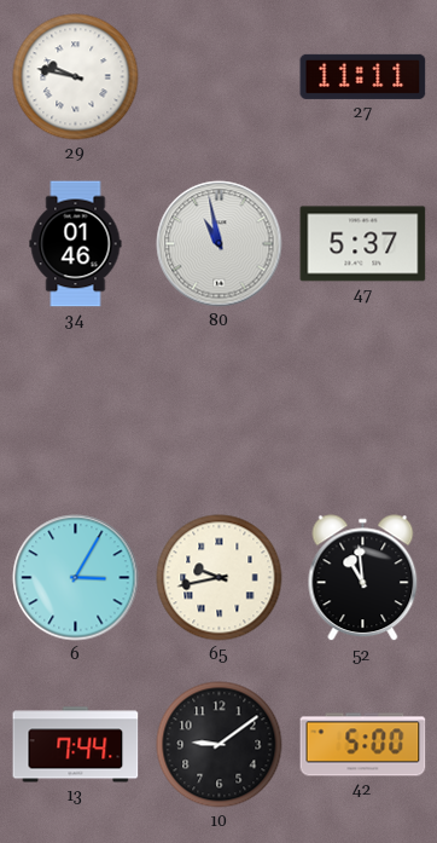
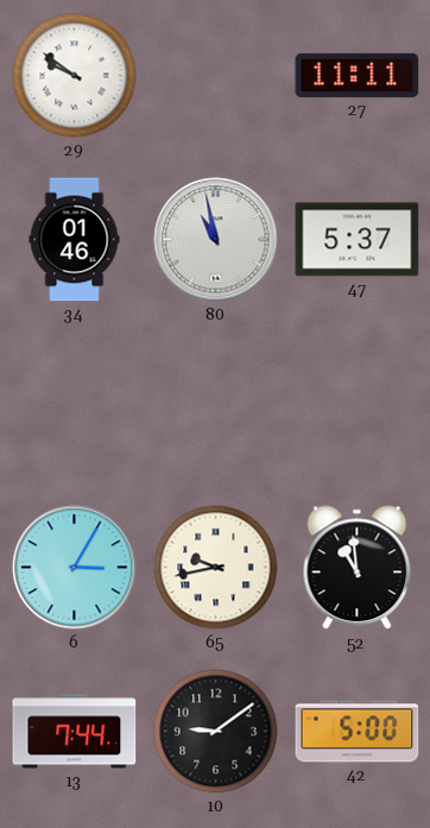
29: 9:47 -> 9:51 (75, 76)
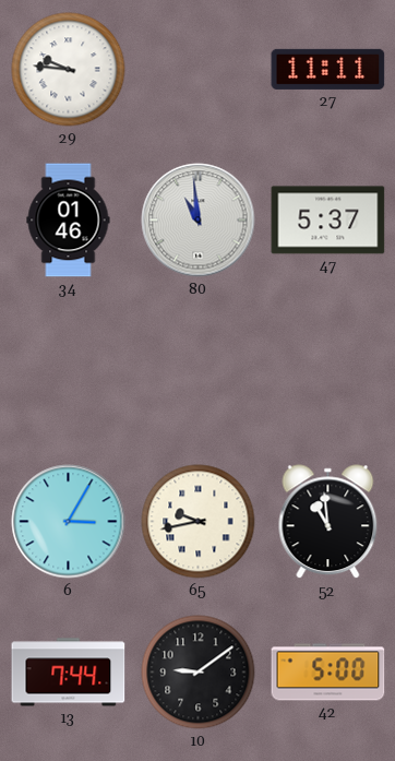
29: 9:51 -> 9:46 (69, 70)
80: 10:58 -> 10:59 (199, 221)
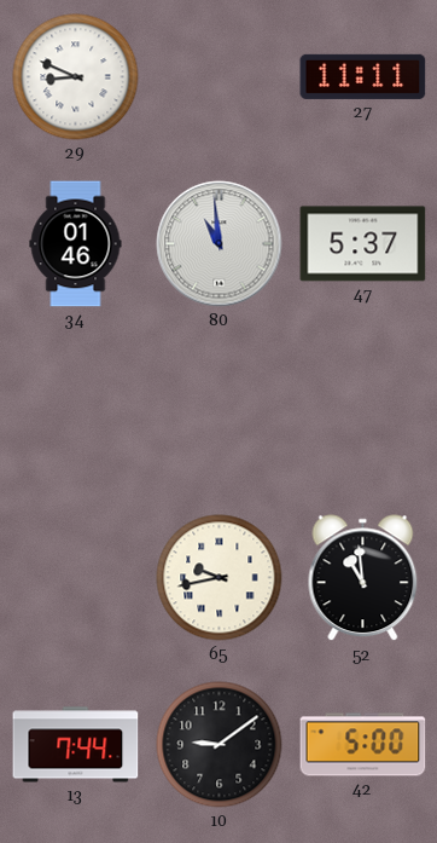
29: 9:46 -> 8:49 (76, 77)
6: 3:05 -> none (69, 522)
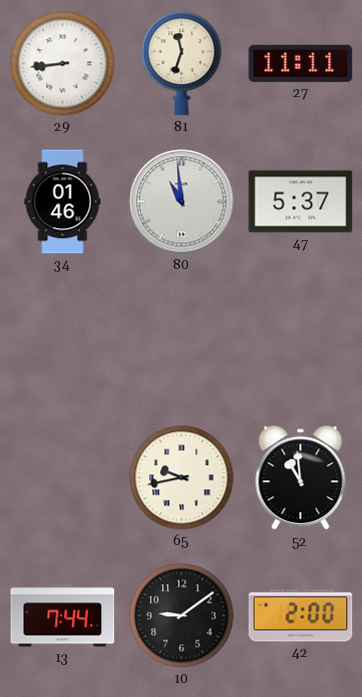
29: 8:49 -> 8:44 (63, 64)
81: none -> 11:33 (182, 64)
42: 5:00 -> 2:00 (301, 616)
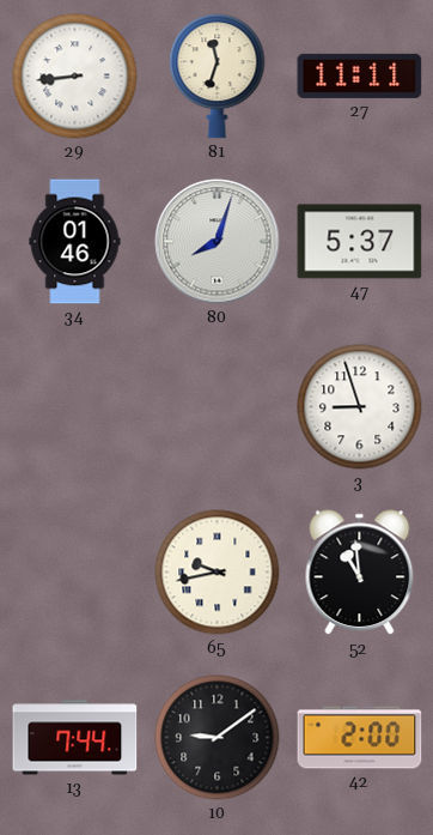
80: 10:59 -> 8:03 (218, 242)
3: none -> 8:57 (360, 407)
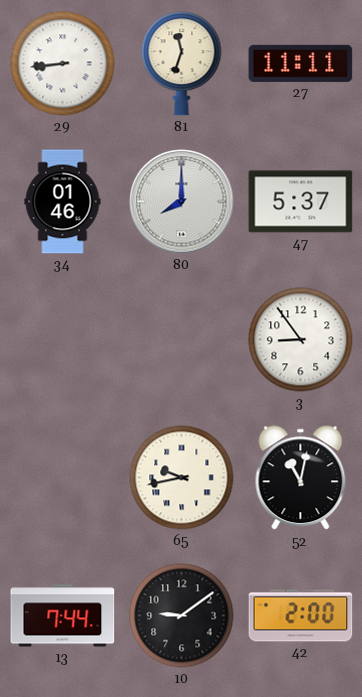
80: 8:03 -> 8:00 (182, 202)
3: 8:57 -> 8:54 (301, 340)
52: 10:59 -> 11:02 (301, 478)
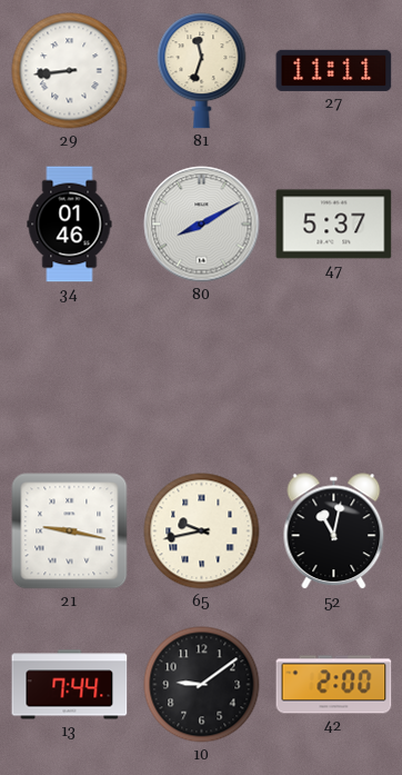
80: 8:00 -> 8:10 (202, 225)
3: 8:54 -> none (301, 340)
21: none -> 9:17 (70, 531)
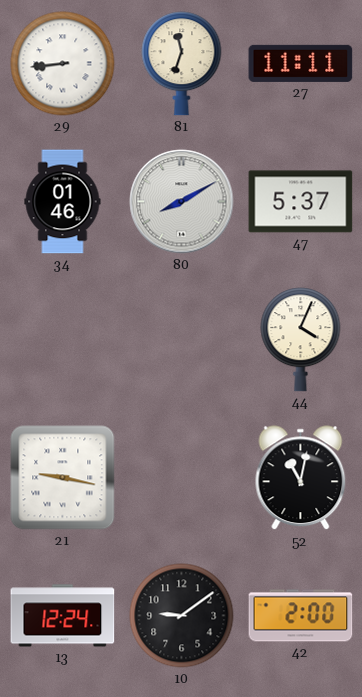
44: none -> 4:04 (301, 340)
65: 9:43 -> none (202, 531)
13: 7:44 -> 12:24 (63, 616)
